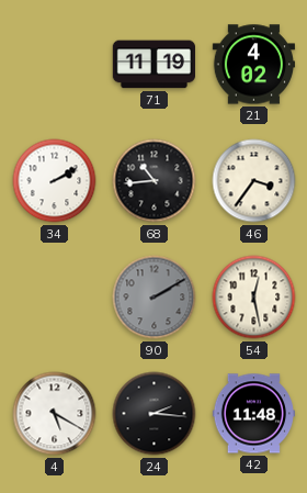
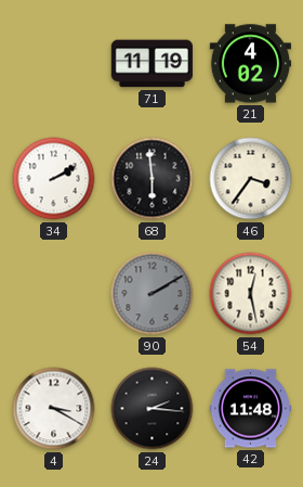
68: 10:44 -> 5:59 (153, 179)
4: 5:20 -> 3:20 (54, 409)
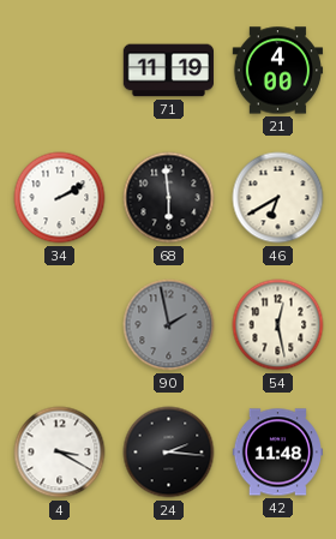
21: 4:02 -> 4:00 (278, 71)
46: 3:36 -> 6:40 (278, 198)
90: 2:10 -> 1:58 (169, 325)
